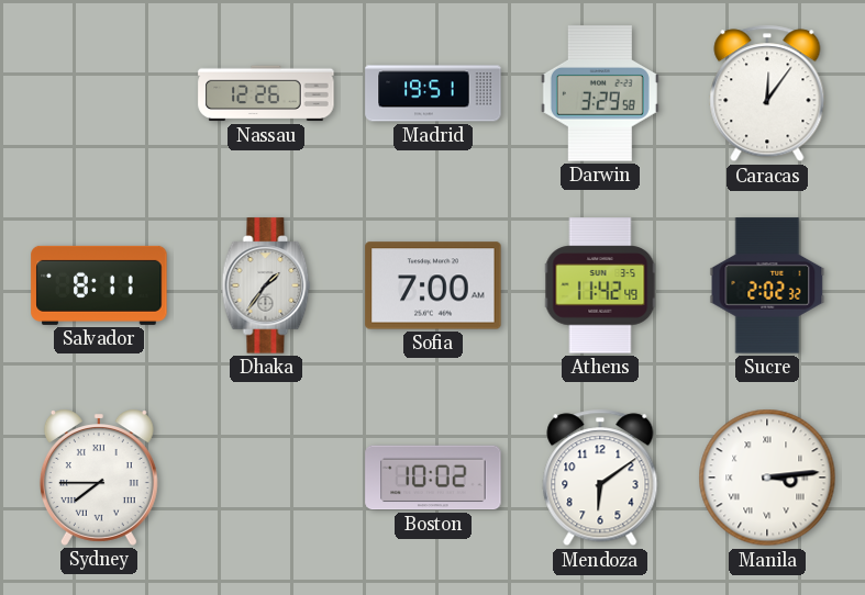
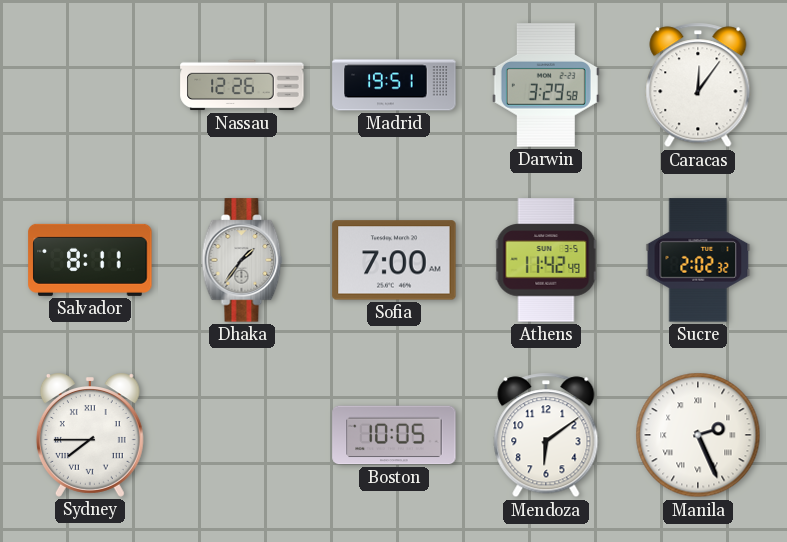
Boston: 10:02 -> 10:05 (394, 435)
Manila: 3:14 -> 2:26 (698, 435)
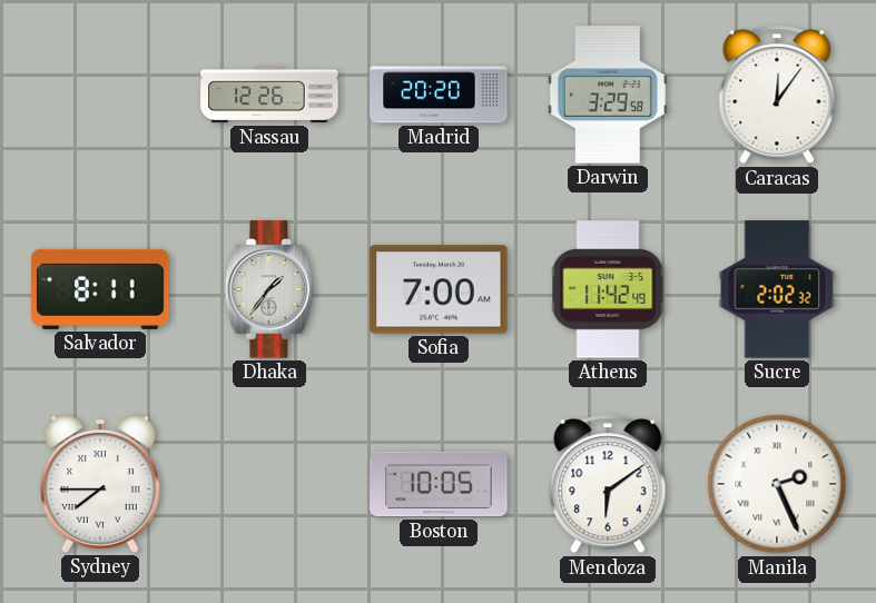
Madrid: 19:51 -> 20:20 (439, 95)
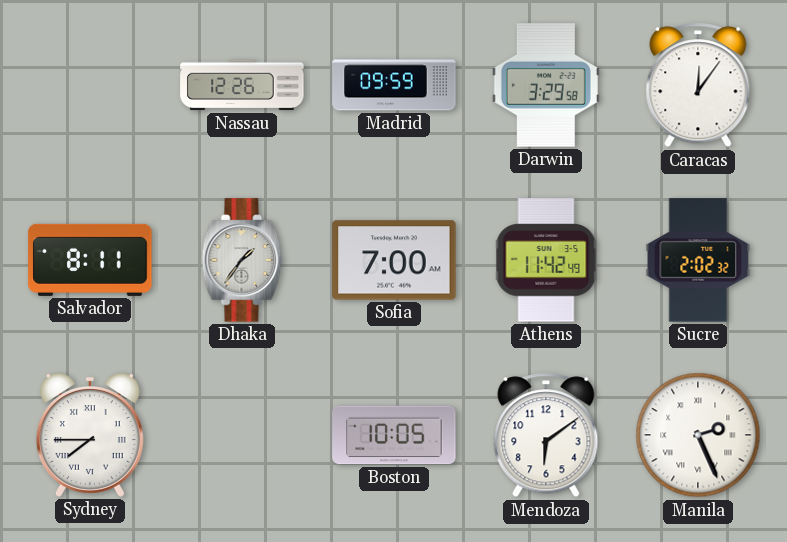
Madrid: 20:20 -> 09:59 (394, 85)
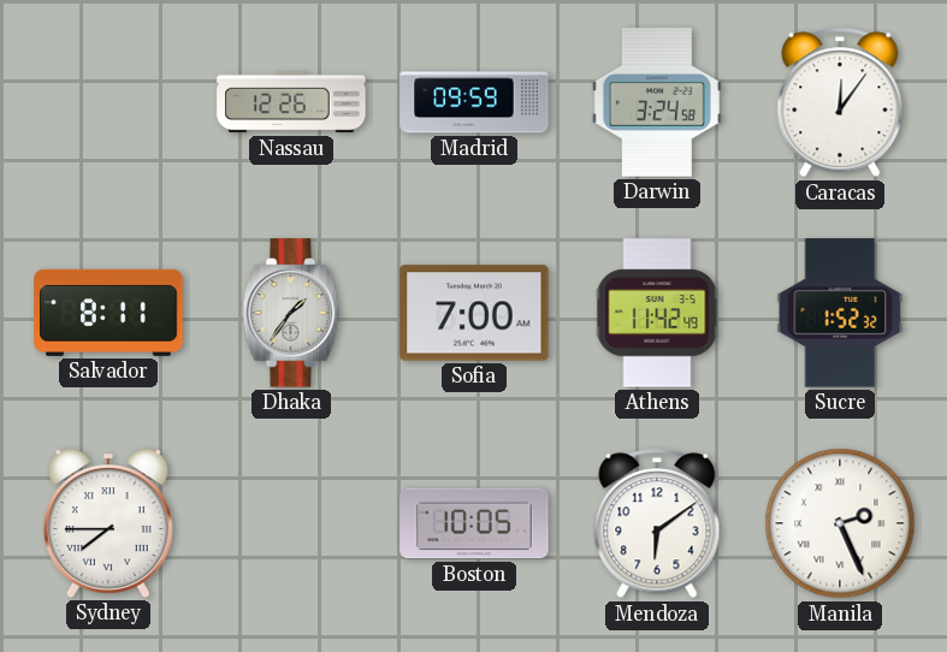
Darwin: 3:29 -> 3:24 (657, 102)
Sucre: 2:02 -> 1:52 (840, 313)
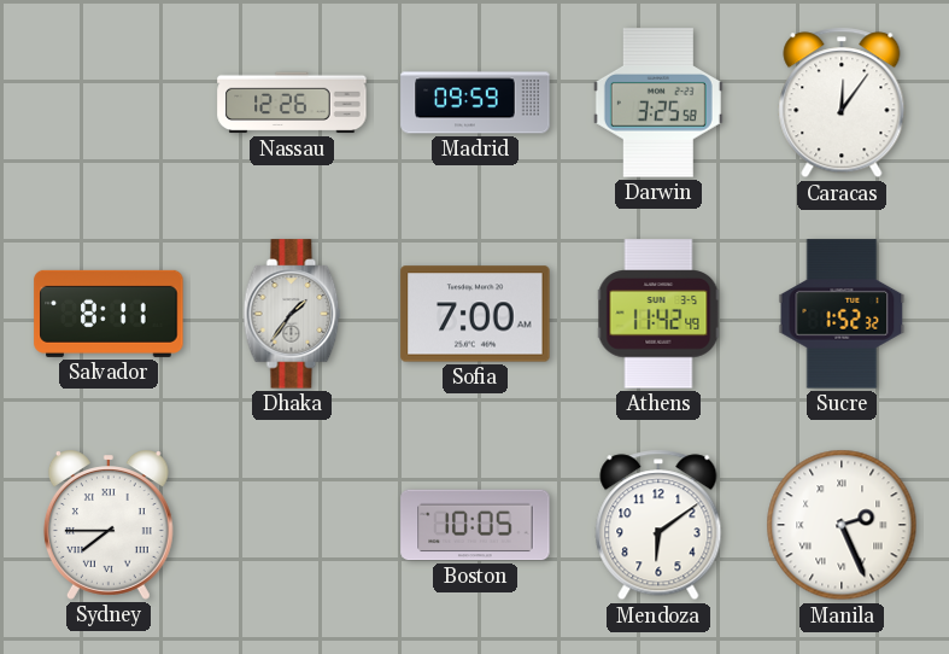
Darwin: 3:24 -> 3:25 (658, 103)
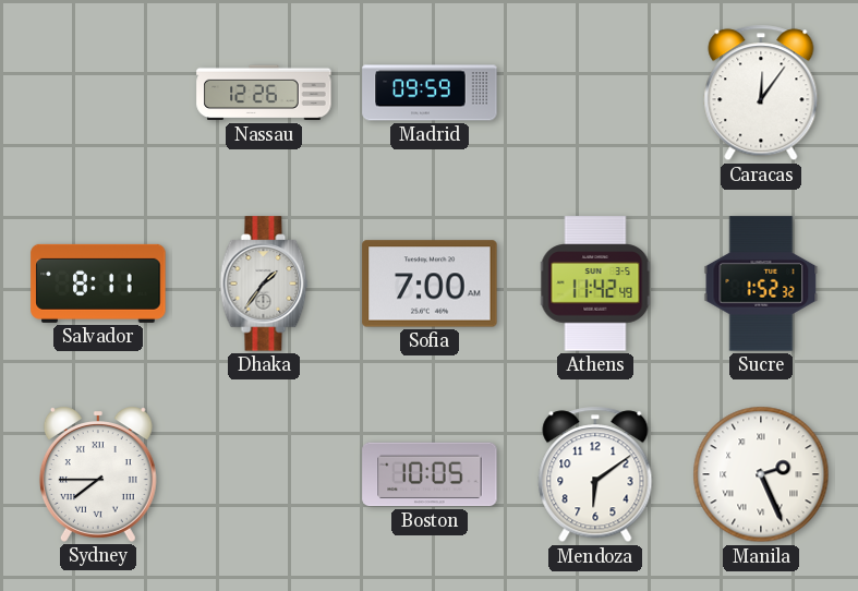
Darwin: 3:25 -> none (658, 103)
